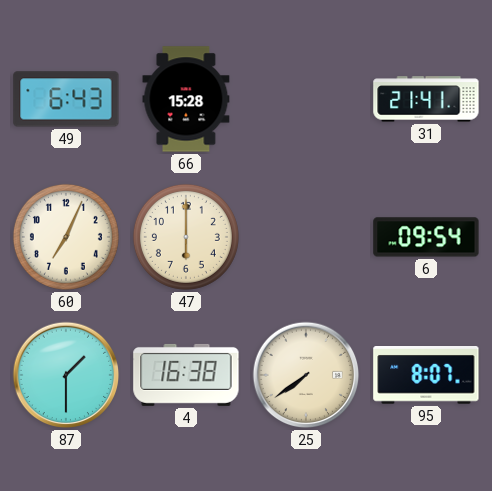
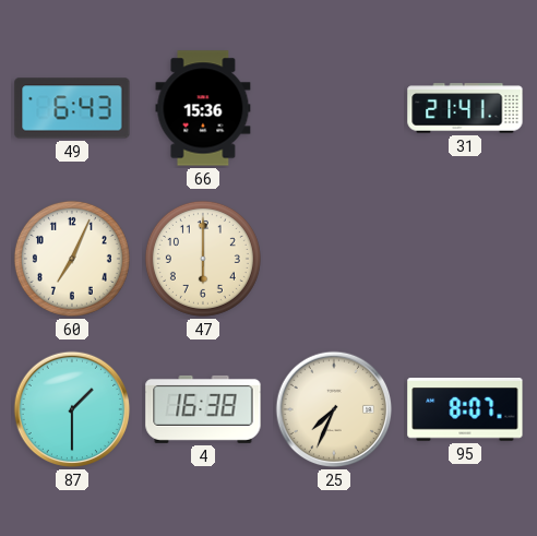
66: 15:28 -> 15:36 (203, 108)
6: 09:54 -> none (426, 237)
25: 7:39 -> 7:34 (334, 409)
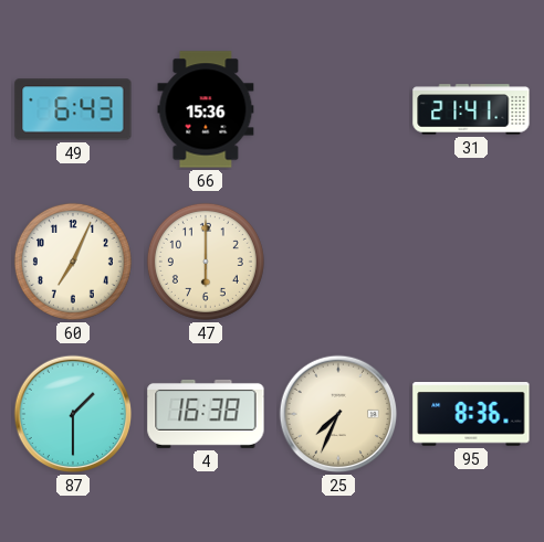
95: 8:07 -> 8:36 (471, 415)
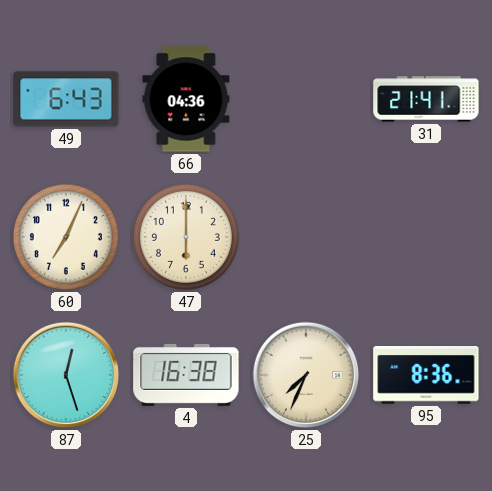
66: 15:36 -> 04:36 (186, 99)
87: 1:30 -> 12:27 (66, 375)
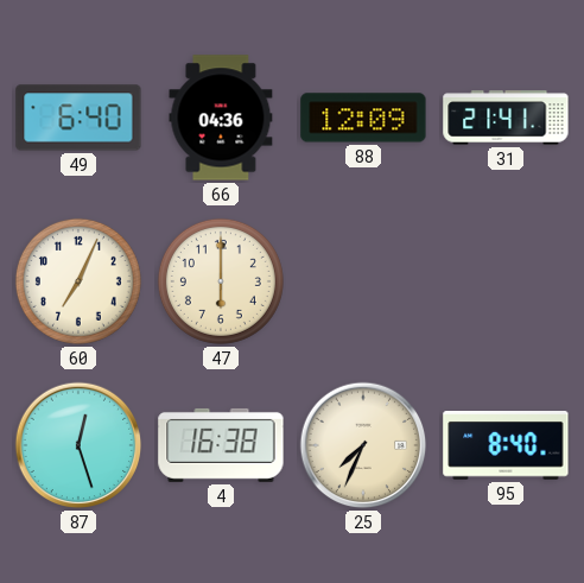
49: 6:43 -> 6:40 (78, 118)
88: none -> 12:09 (363, 118)
95: 8:36 -> 8:40 (506, 446)
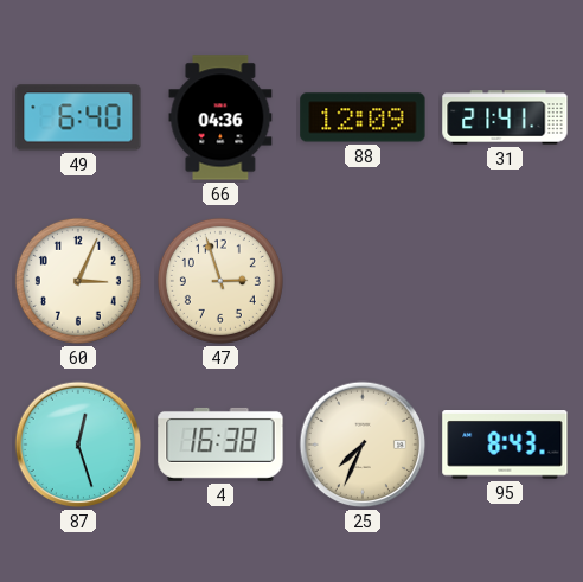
60: 7:04 -> 3:04 (78, 281)
47: 6:00 -> 2:57 (220, 281)
95: 8:40 -> 8:43 (505, 446)
